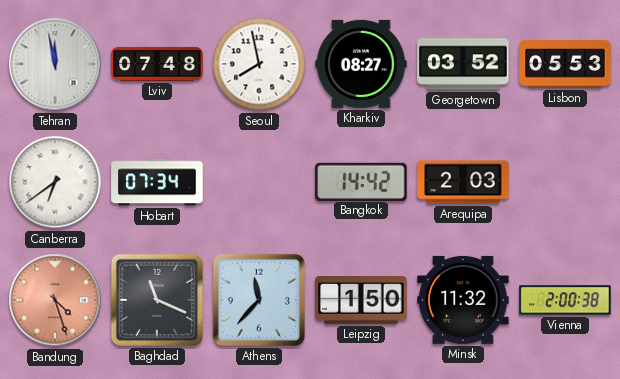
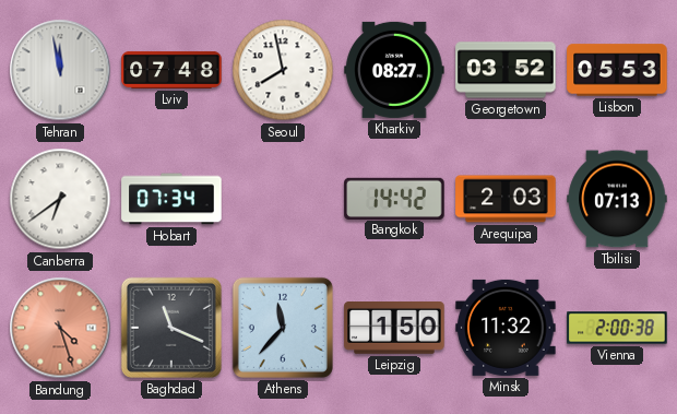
Tbilisi: none -> 07:13 (617, 199)
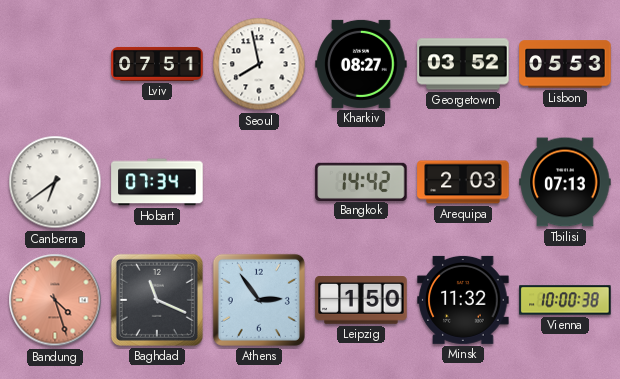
Tehran: 11:58 -> none (60, 70)
Lviv: 07:48 -> 07:51 (157, 64)
Athens: 11:37 -> 2:54 (259, 300)
Vienna: 2:00 -> 10:00 (565, 300)
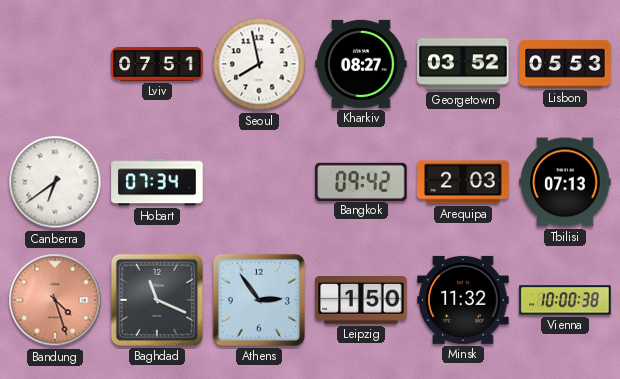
Bangkok: 14:42 -> 09:42 (361, 181)
